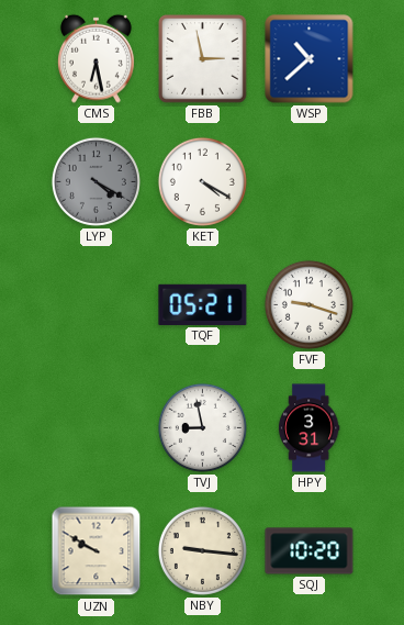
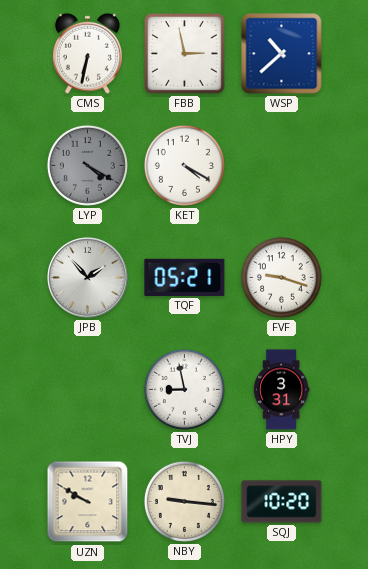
CMS: 6:28 -> 6:32 (87, 53)
JPB: none -> 1:53 (88, 278)
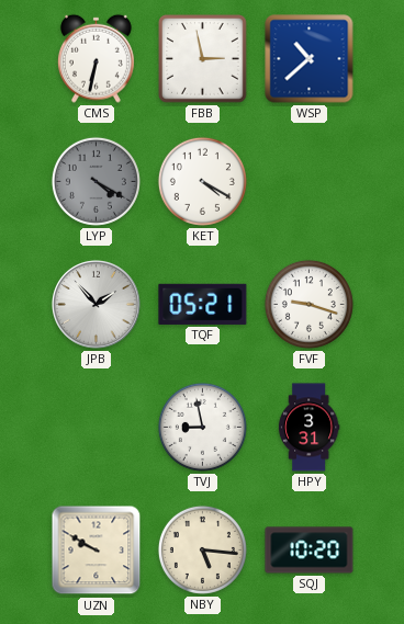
NBY: 9:16 -> 5:16 (202, 549)
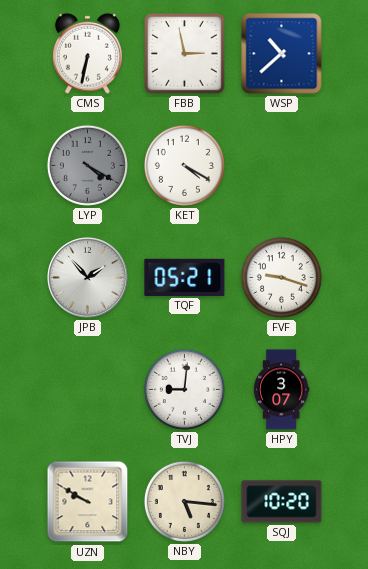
TVJ: 8:58 -> 9:01 (184, 389)
HPY: 3:31 -> 3:07 (281, 390)
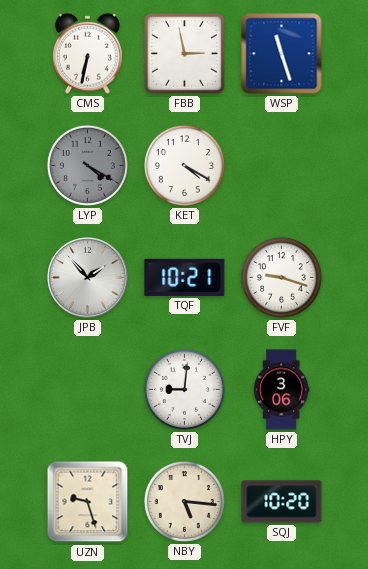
WSP: 10:38 -> 11:27 (282, 54)
TQF: 05:21 -> 10:21 (185, 277)
HPY: 3:07 -> 3:06 (281, 390)
UZN: 9:50 -> 9:27 (88, 502)
